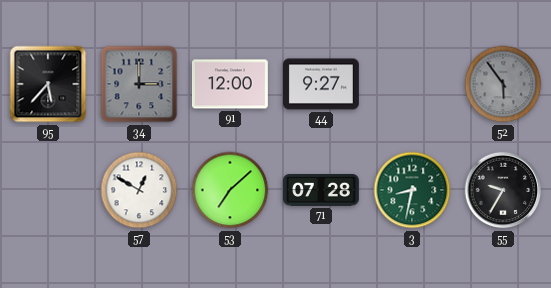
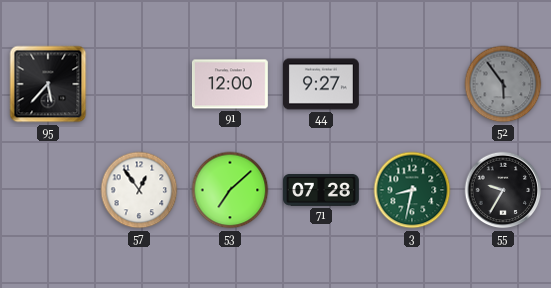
34: 3:00 -> none (139, 84)
57: 12:50 -> 12:54 (139, 190)
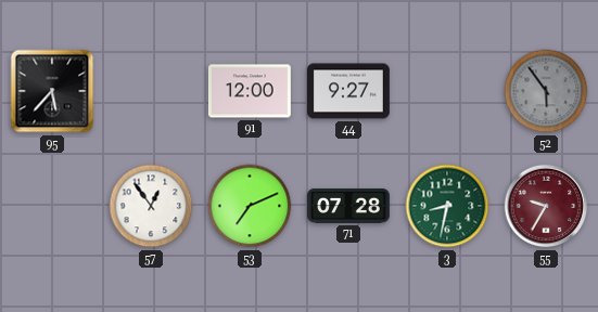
53: 7:08 -> 7:11 (250, 206)
55 dial: black -> burgundy (546, 206)
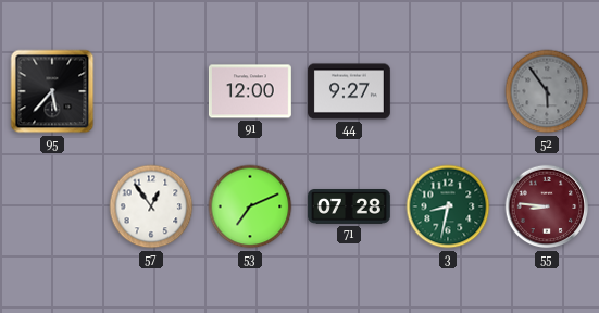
55: 9:35 -> 8:46 (547, 206)
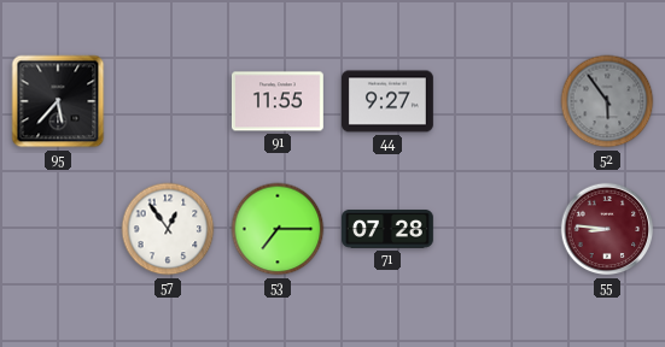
91: 12:00 -> 11:55 (278, 101)
53: 7:11 -> 7:15 (278, 229)
3: 8:32 -> none (448, 206)
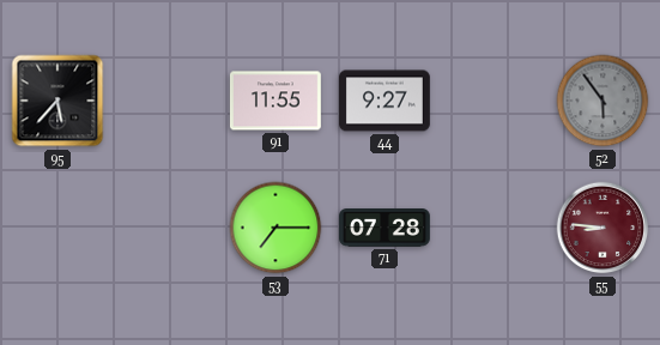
57: 12:54 -> none (168, 229)
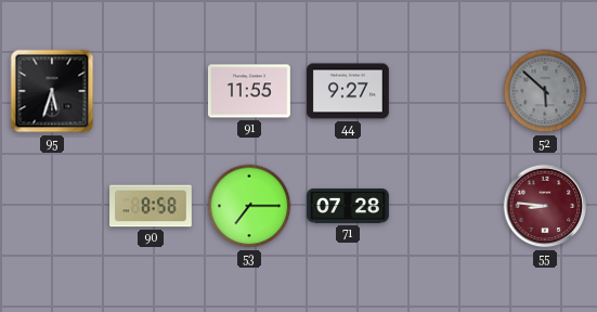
95: 5:37 -> 5:33 (52, 91)
52: 5:54 -> 5:52 (545, 91)
90: none -> 8:58 (152, 206)
